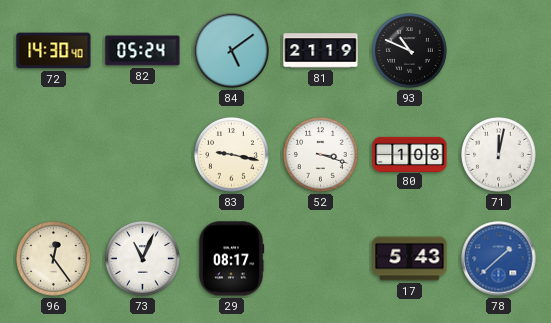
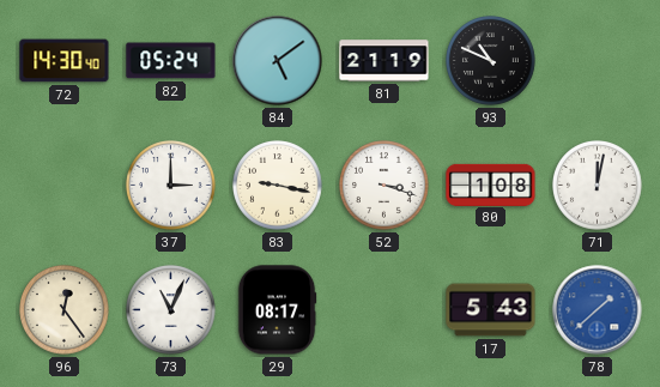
37: none -> 3:00 (171, 186)
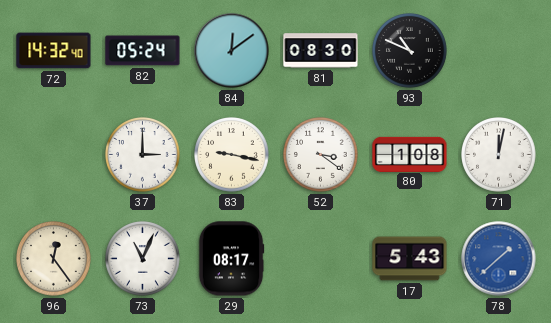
72: 14:30 -> 14:32 (54, 51)
84: 5:09 -> 12:09 (232, 51)
81: 21:19 -> 08:30 (321, 51)
52: 3:18 -> 3:21 (321, 155)
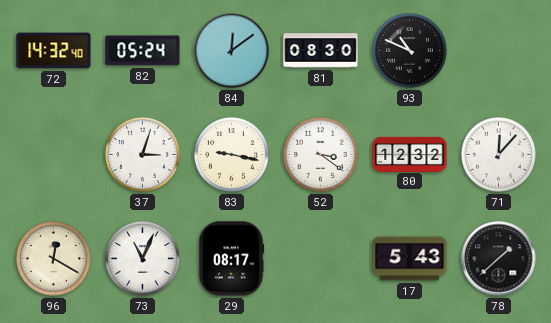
37: 3:00 -> 3:03 (143, 155)
80: 1:08 -> 12:32 (410, 154)
71: 12:02 -> 12:07 (499, 155)
96: 12:24 -> 12:20 (54, 259)
78 dial: blue -> black (499, 259)
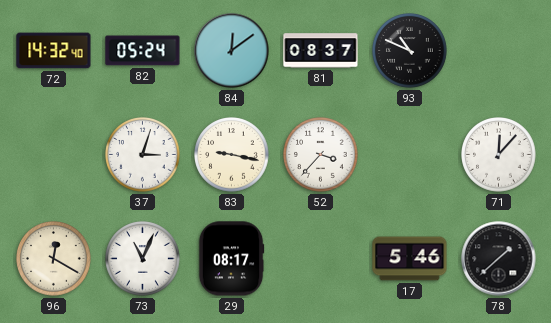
81: 08:30 -> 08:37 (321, 51)
52: 3:21 -> 3:37 (321, 155)
80: 12:32 -> none (410, 154)
17: 5:43 -> 5:46 (410, 259)
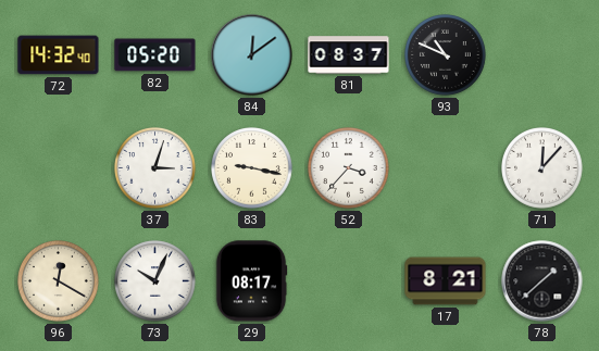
82: 05:24 -> 05:20 (155, 55)
73: 11:04 -> 10:04 (155, 281)
17: 5:46 -> 8:21 (446, 281)
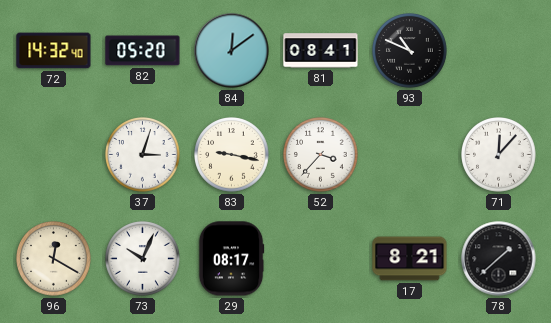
81: 08:37 -> 08:41 (321, 51)
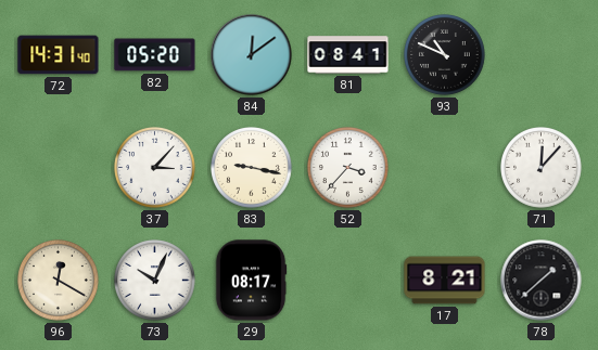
72: 14:32 -> 14:31 (59, 55)
37: 3:03 -> 3:07 (155, 168)
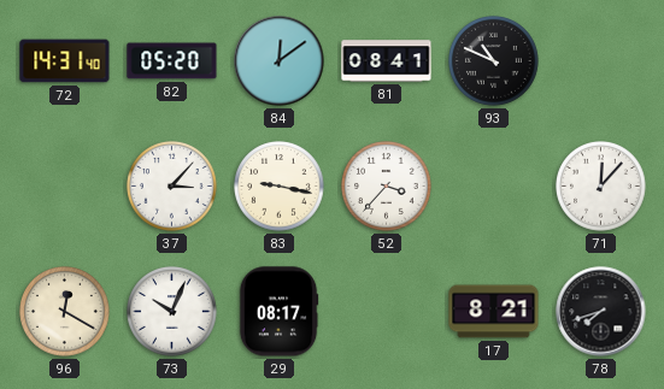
78: 1:38 -> 7:42 (601, 312)
